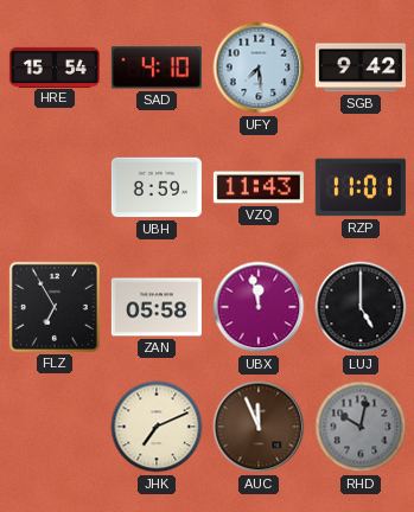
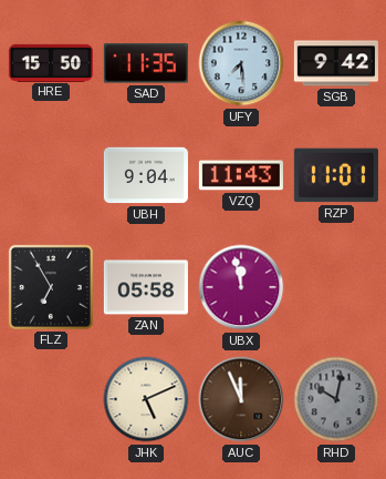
HRE: 15:54 -> 15:50 (51, 62)
SAD: 4:10 -> 11:35 (146, 63)
UBH: 8:59 -> 9:04 (146, 175)
LUJ: 5:00 -> none (361, 307)
JHK: 7:11 -> 5:11 (146, 399)
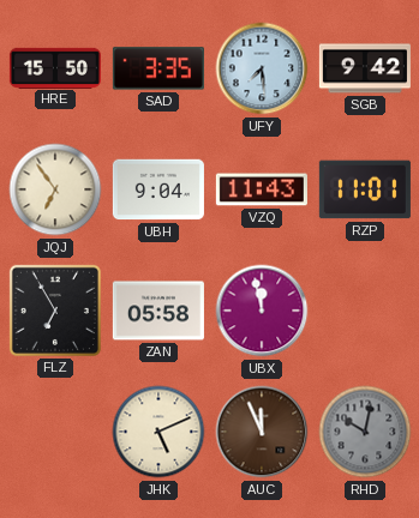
SAD: 11:35 -> 3:35 (158, 68)
JQJ: none -> 6:54 (55, 189)
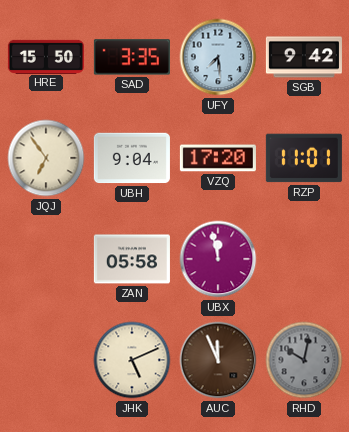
VZQ: 11:43 -> 17:20 (218, 158)
FLZ: 6:55 -> none (55, 311)
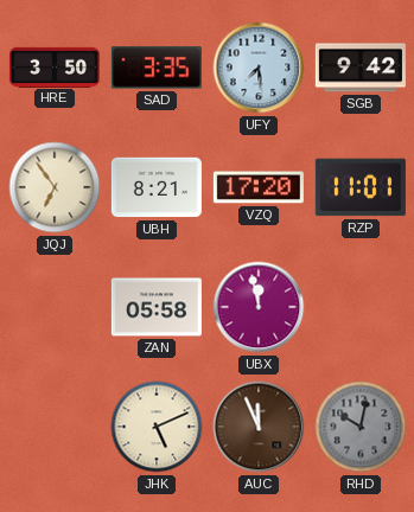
HRE: 15:50 -> 3:50 (55, 66)
UBH: 9:04 -> 8:21 (157, 187)
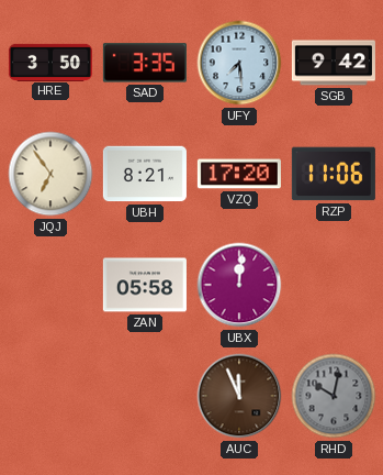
RZP: 11:01 -> 11:06 (334, 174)
UBX: 11:58 -> 12:01 (239, 285)
JHK: 5:11 -> none (157, 427)
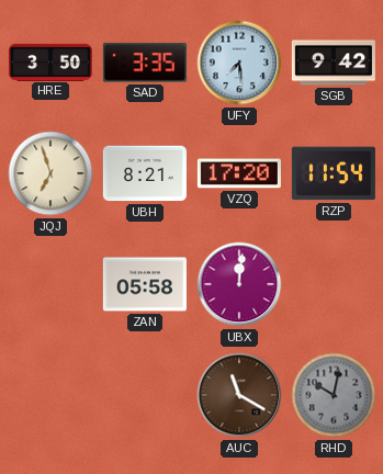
JQJ: 6:54 -> 6:57 (50, 173)
RZP: 11:06 -> 11:54 (334, 173)
AUC: 11:56 -> 11:20 (239, 395)
